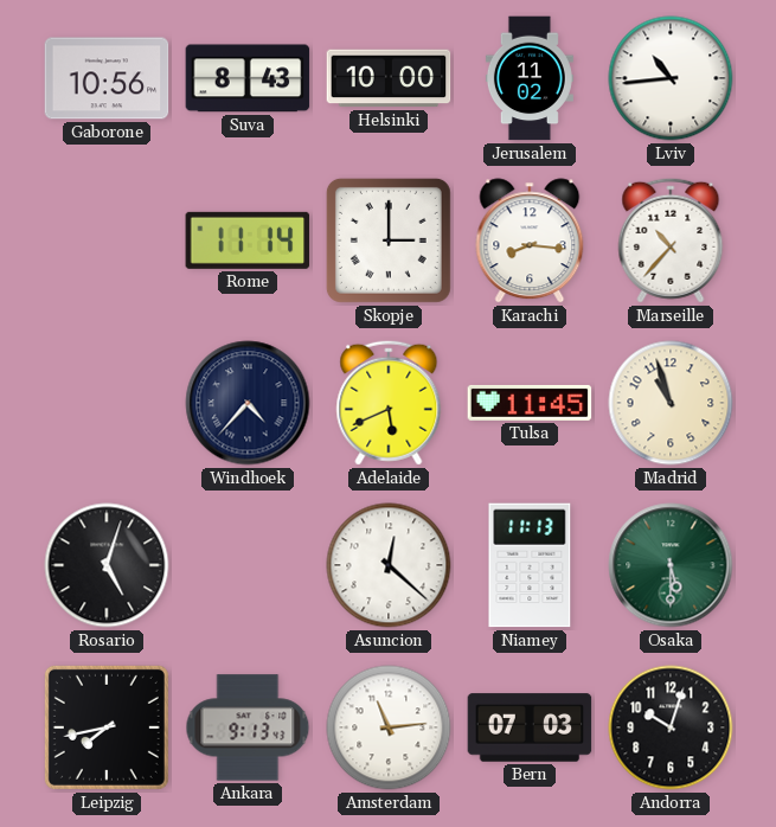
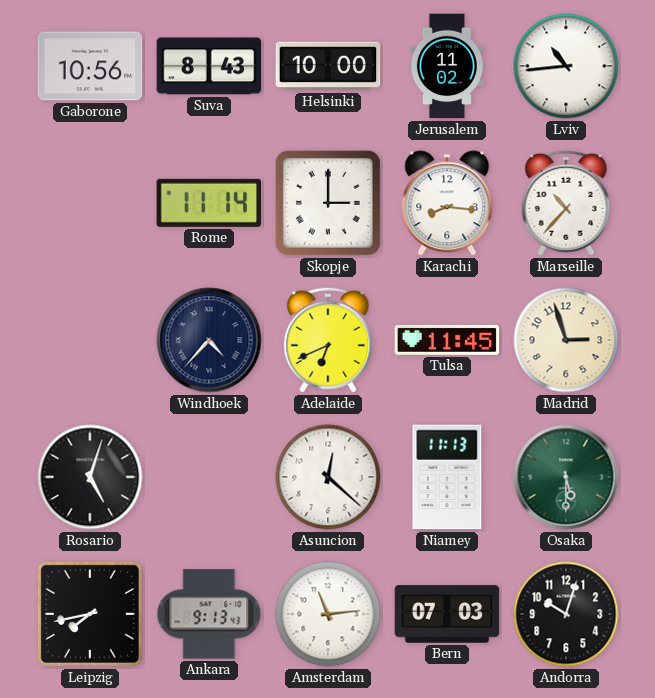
Adelaide: 5:41 -> 6:41 (328, 340)
Madrid: 10:57 -> 2:57 (566, 340)
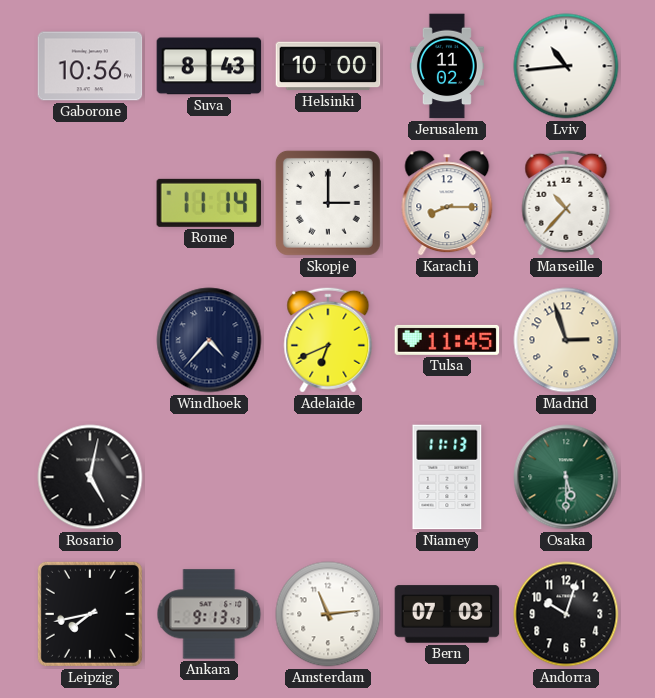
Karachi: 8:16 -> 8:15 (447, 203)
Rosario: 5:03 -> 5:02 (90, 477)
Asuncion: 12:22 -> none (328, 477)
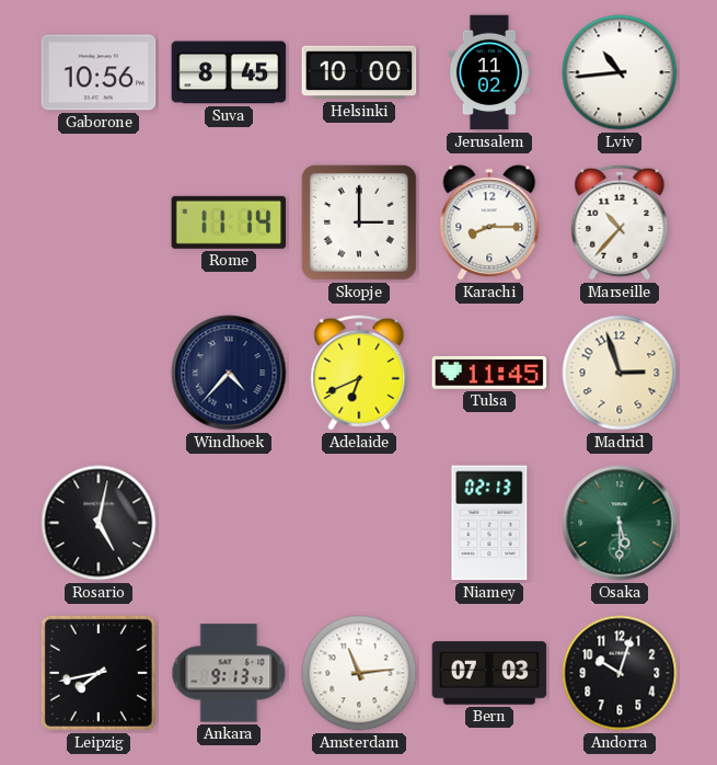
Suva: 8:43 -> 8:45 (229, 72)
Niamey: 11:13 -> 02:13 (489, 523)
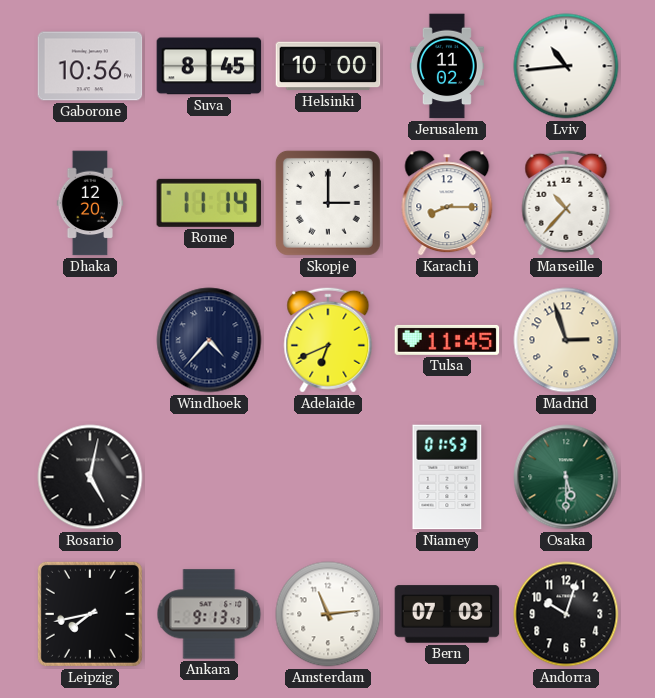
Dhaka: none -> 12:20 (90, 203)
Niamey: 02:13 -> 01:53 (447, 477)
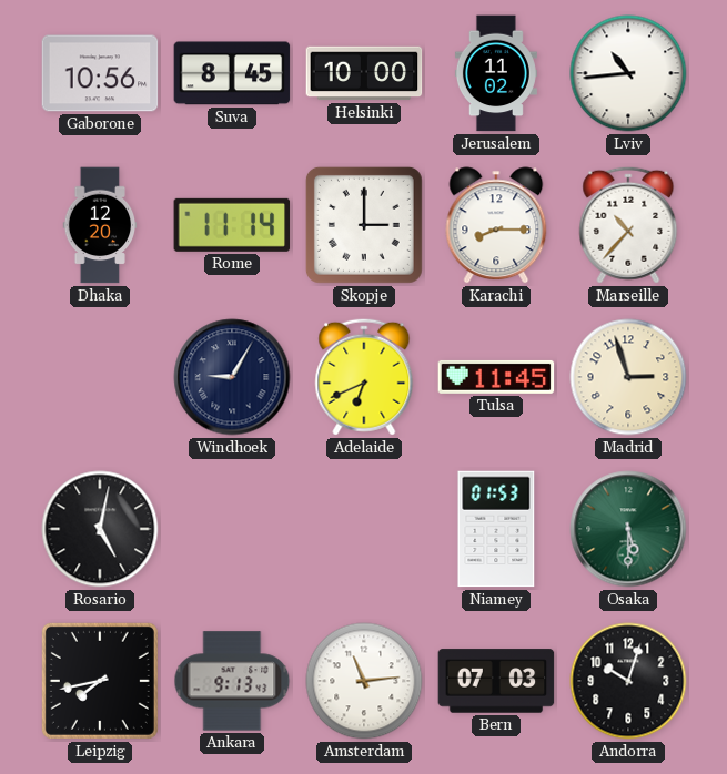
Windhoek: 4:37 -> 9:05 (232, 377)
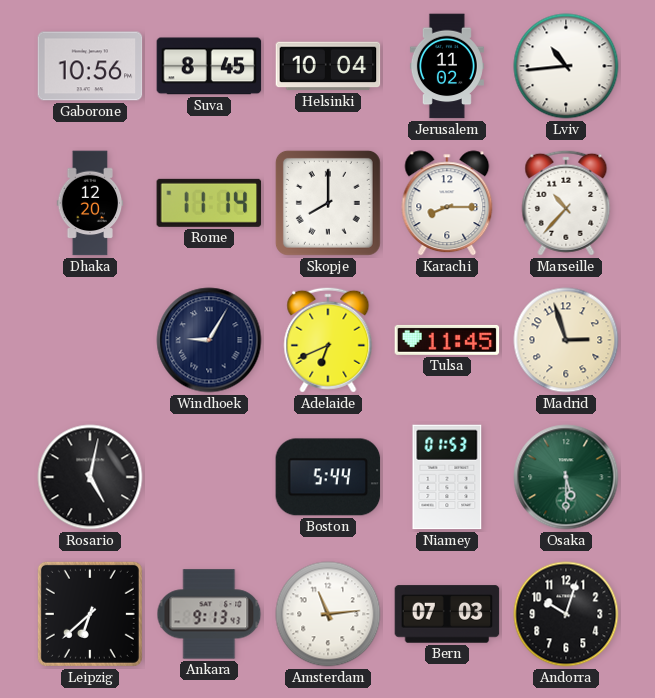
Helsinki: 10:00 -> 10:04 (328, 66)
Skopje: 3:00 -> 8:00 (328, 203)
Boston: none -> 5:44 (328, 477)
Leipzig: 7:43 -> 6:38 (90, 614)
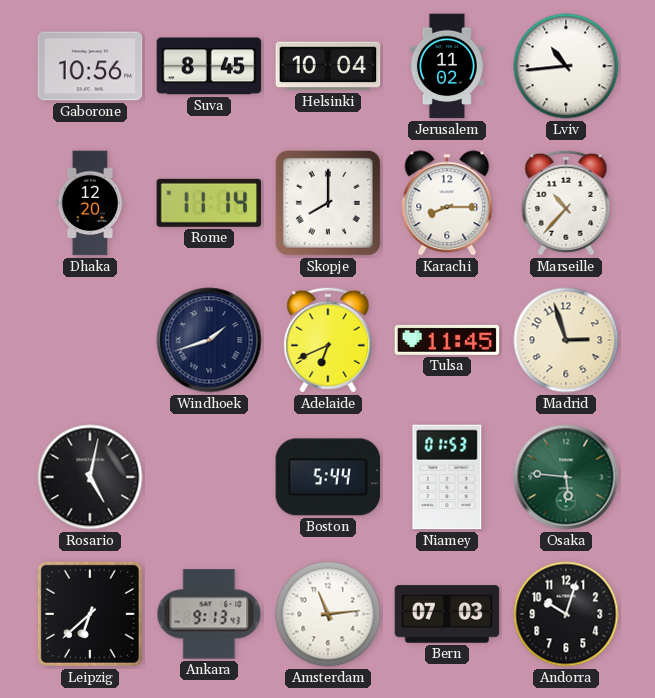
Windhoek: 9:05 -> 1:42 (209, 340)
Osaka: 5:30 -> 5:46 (566, 477)
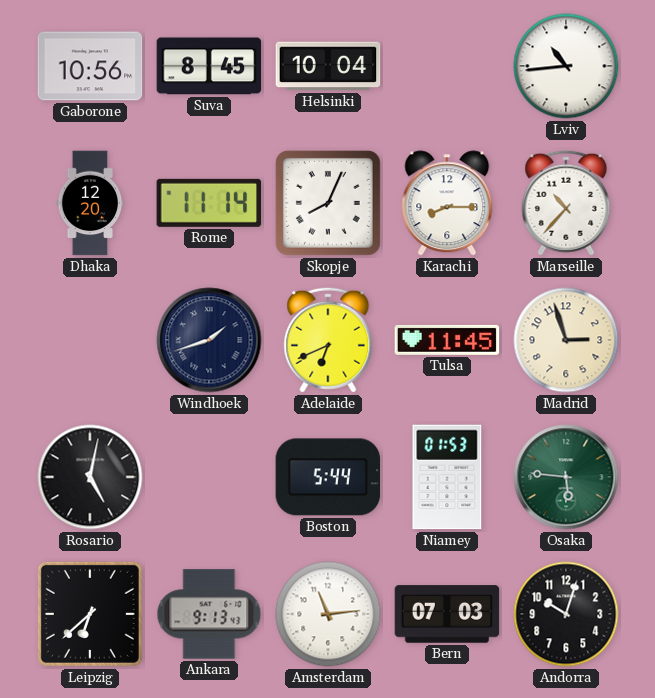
Jerusalem: 11:02 -> none (447, 66)
Skopje: 8:00 -> 8:04 (328, 203)
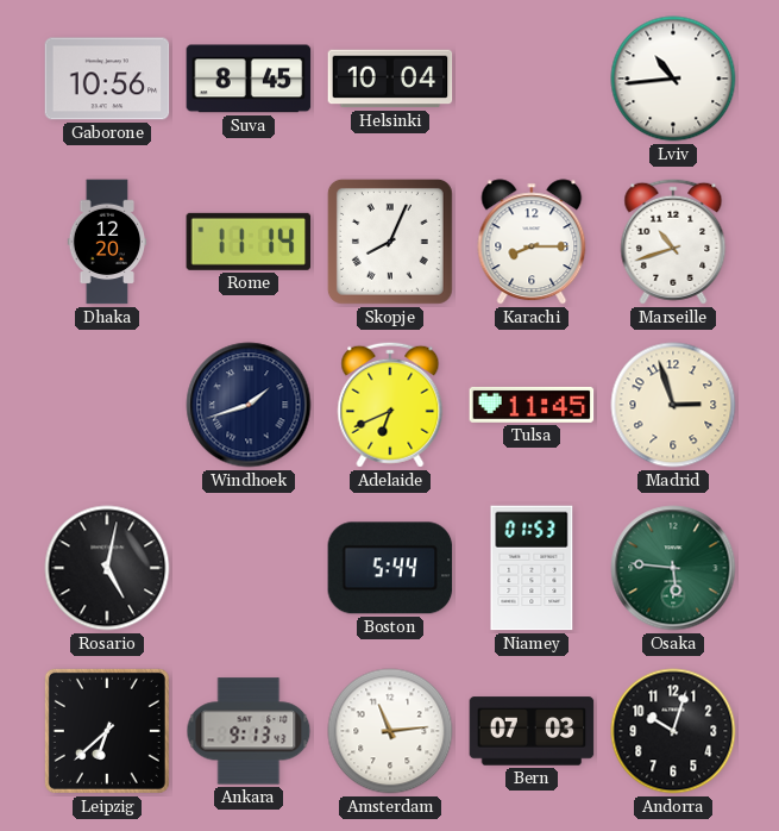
Marseille: 10:37 -> 10:42 (673, 242)
